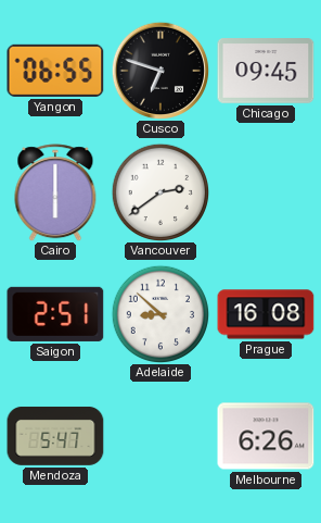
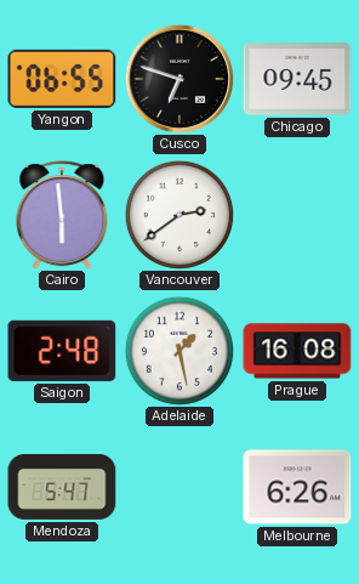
Cairo: 6:00 -> 5:59 (62, 215)
Saigon: 2:51 -> 2:48 (62, 351)
Adelaide: 8:52 -> 1:28 (180, 351)
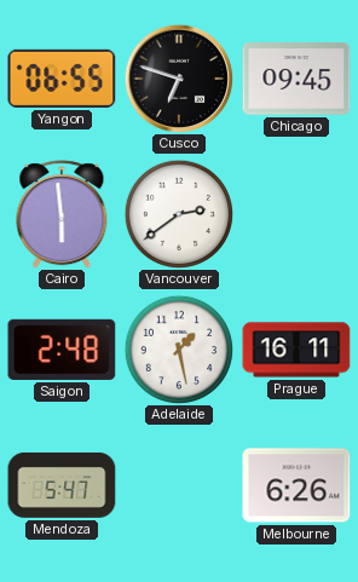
Prague: 16:08 -> 16:11 (296, 350)
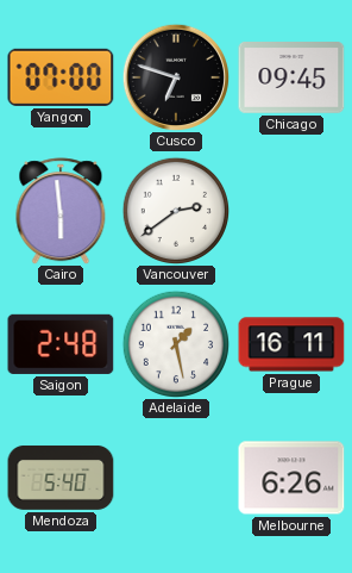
Yangon: 06:55 -> 07:00 (61, 77)
Mendoza: 5:47 -> 5:40 (61, 478)
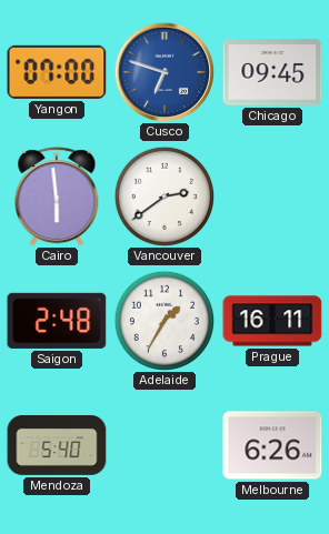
Cusco dial: black -> blue (163, 71)
Adelaide: 1:28 -> 1:35 (164, 321)
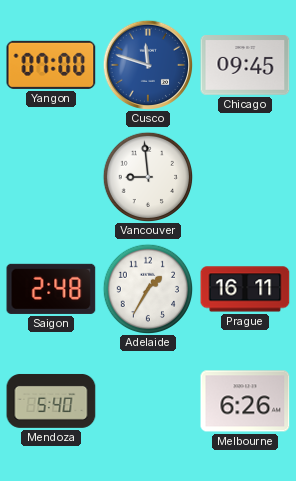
Cusco: 6:48 -> 11:48 (147, 64)
Cairo: 5:59 -> none (57, 197)
Vancouver: 2:39 -> 8:59 (148, 177)
